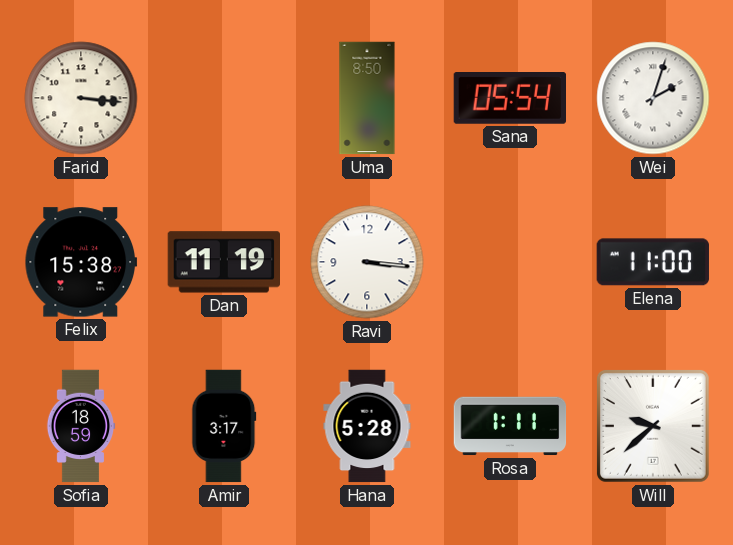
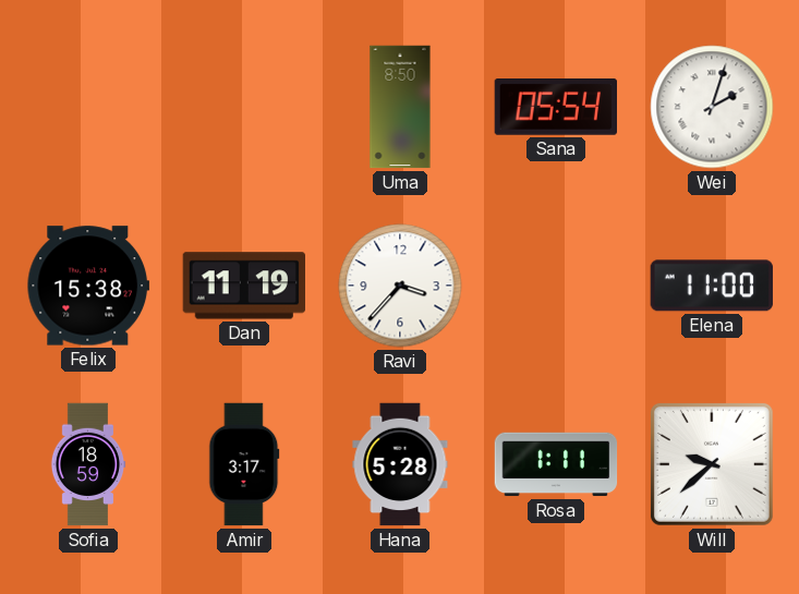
Farid: 3:16 -> none (81, 98)
Ravi: 3:16 -> 3:37 (400, 286)
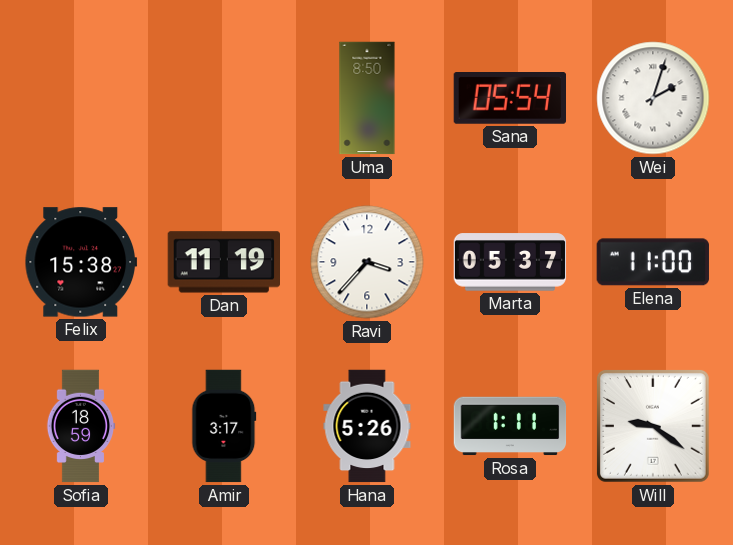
Marta: none -> 05:37 (510, 262)
Hana: 5:28 -> 5:26 (367, 426)
Will: 9:38 -> 9:21 (653, 426)
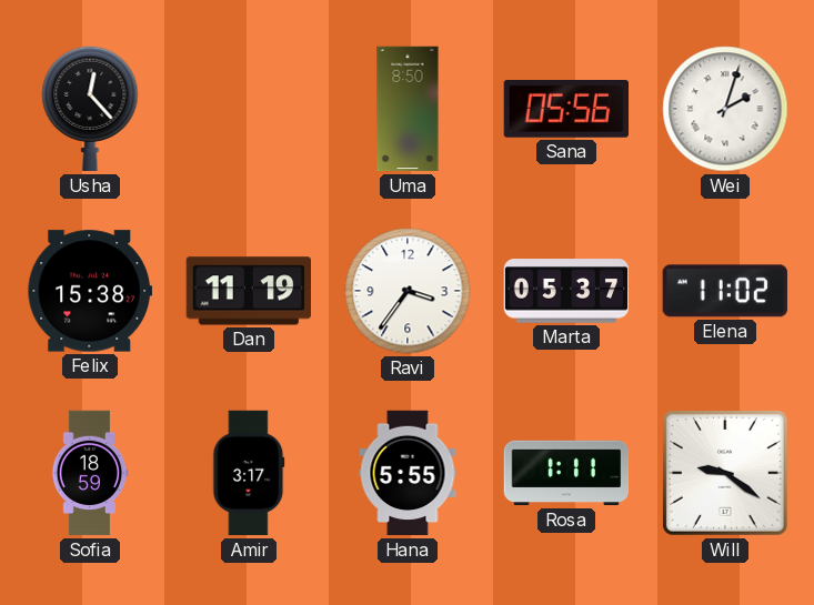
Usha: none -> 12:23 (90, 109)
Sana: 05:54 -> 05:56 (565, 110)
Ravi: 3:37 -> 3:36 (408, 291)
Elena: 11:00 -> 11:02 (725, 291)
Hana: 5:26 -> 5:55 (408, 473)
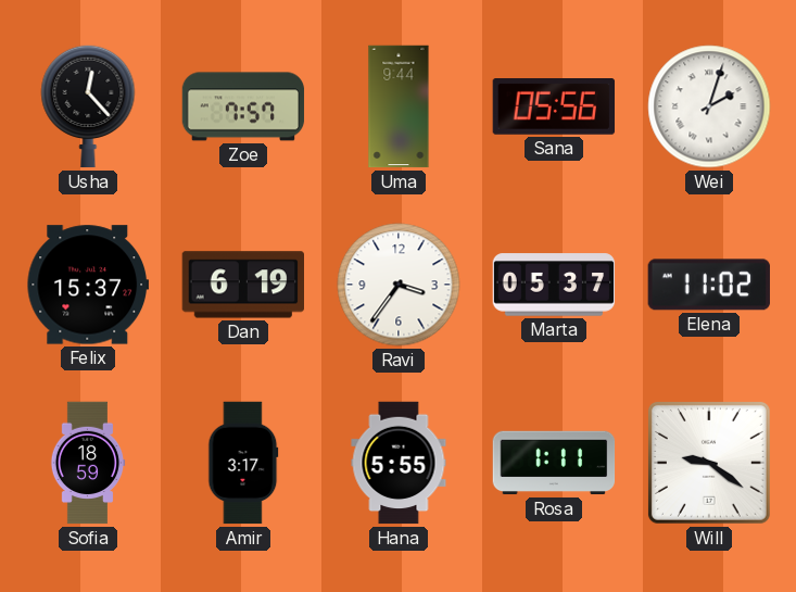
Zoe: none -> 7:57 (243, 106)
Uma: 8:50 -> 9:44 (399, 106)
Felix: 15:38 -> 15:37 (88, 285)
Dan: 11:19 -> 6:19 (242, 285)
